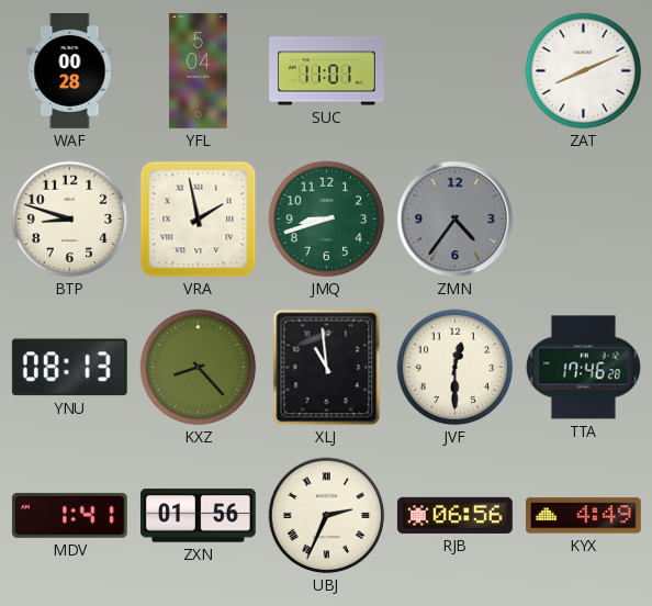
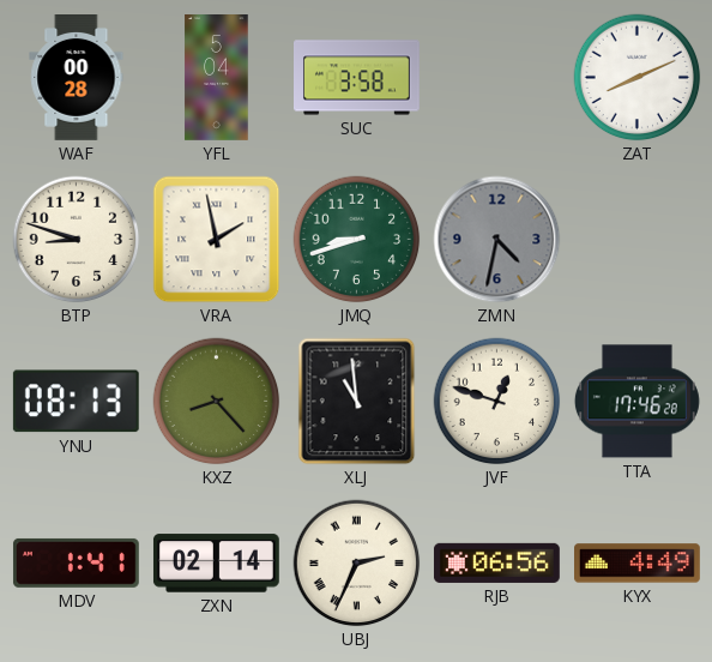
SUC: 11:01 -> 3:58 (357, 78)
ZMN: 4:36 -> 4:32 (497, 240)
JVF: 12:30 -> 12:48 (497, 402)
ZXN: 01:56 -> 02:14 (216, 564)
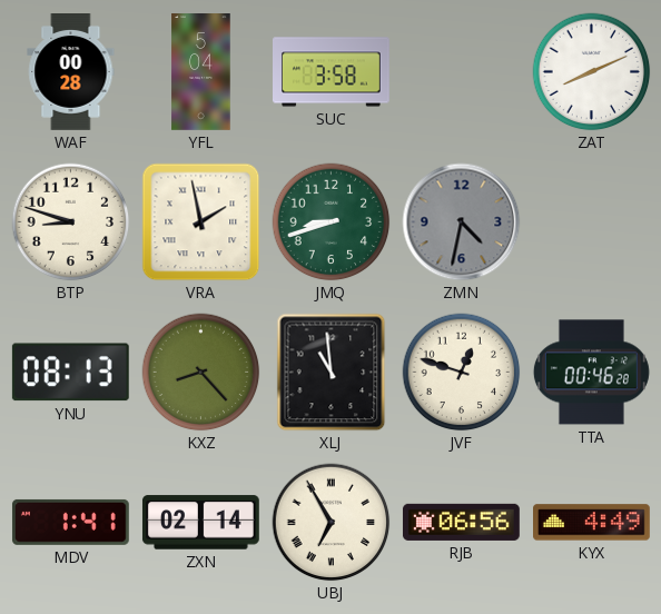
TTA: 17:46 -> 00:46 (591, 373)
UBJ: 2:34 -> 6:55 (332, 523)
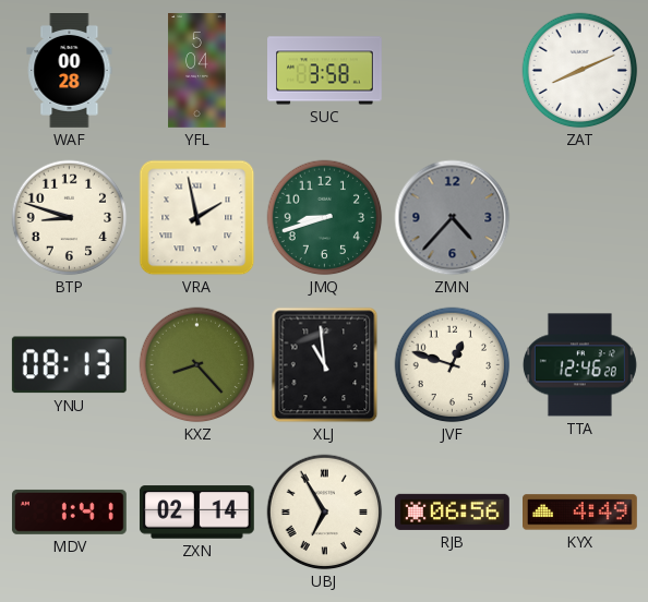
ZMN: 4:32 -> 4:37 (453, 218)
TTA: 00:46 -> 12:46 (579, 365)
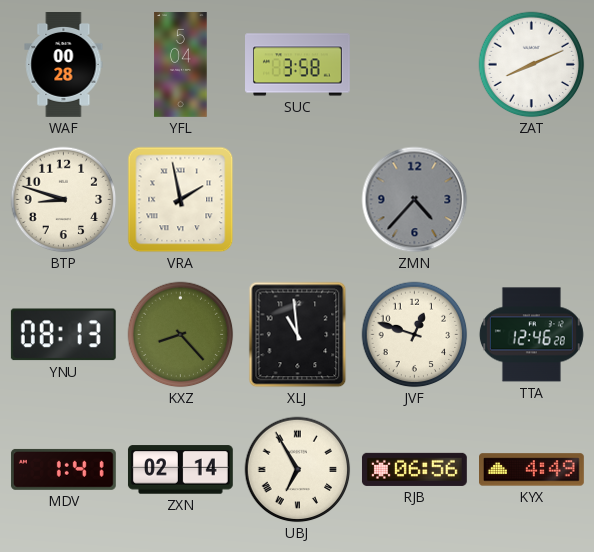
JMQ: 8:42 -> none (325, 218)
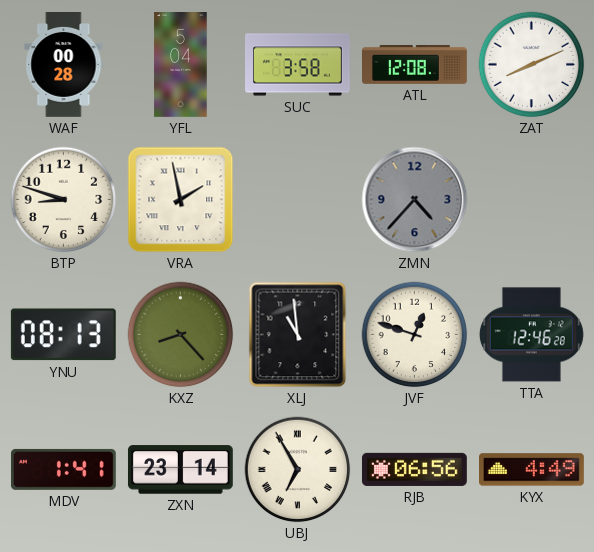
ATL: none -> 12:08 (415, 65)
ZXN: 02:14 -> 23:14 (180, 470)
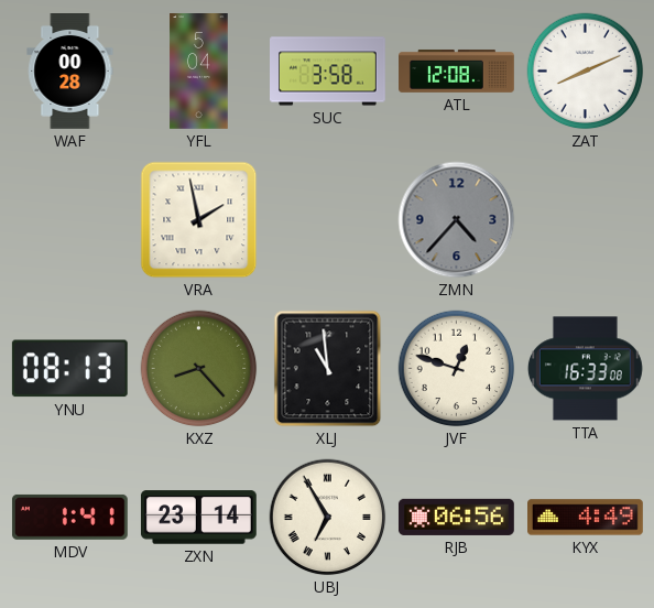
BTP: 8:48 -> none (64, 200)
TTA: 12:46 -> 16:33 (585, 369)
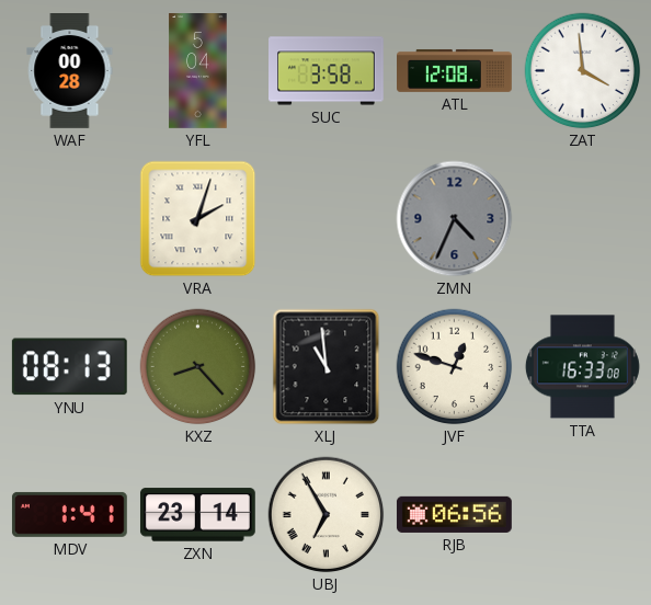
ZAT: 8:11 -> 3:59 (583, 71)
VRA: 1:58 -> 2:03 (198, 219)
ZMN: 4:37 -> 4:34 (455, 219)
KYX: 4:49 -> none (586, 518)
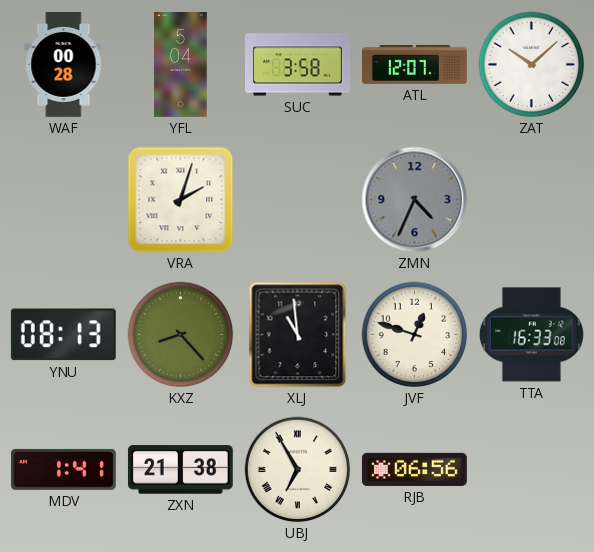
ATL: 12:08 -> 12:07 (415, 65)
ZAT: 3:59 -> 10:08 (532, 65)
ZXN: 23:14 -> 21:38 (180, 470)
